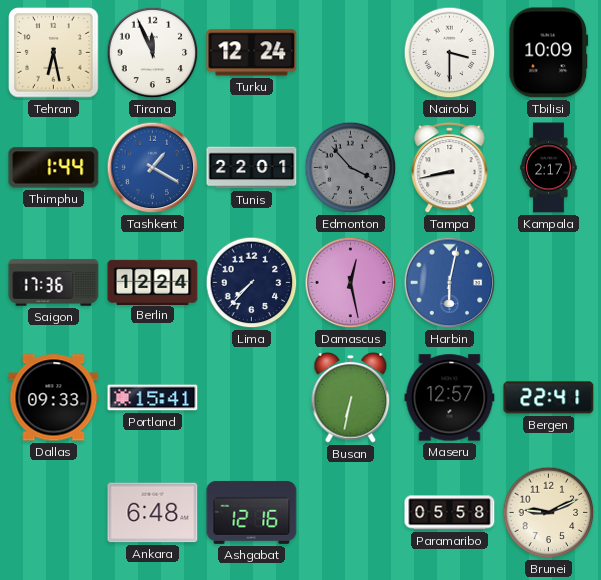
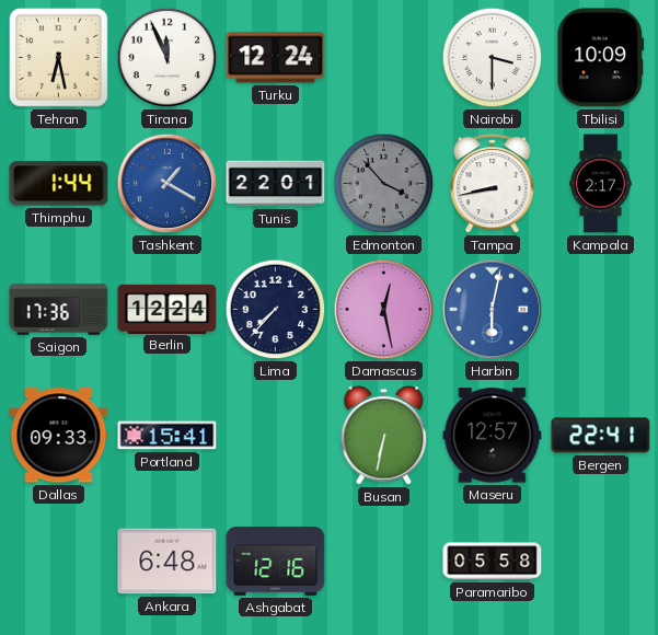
Brunei: 9:11 -> none (549, 513)
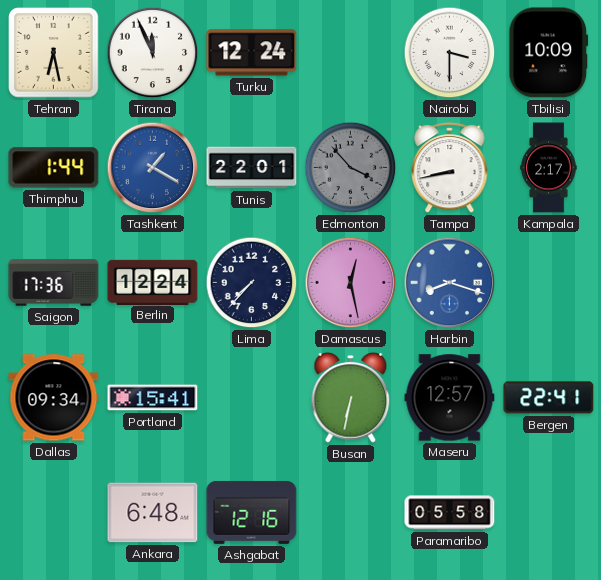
Harbin: 6:02 -> 8:18 (450, 283)
Dallas: 09:33 -> 09:34 (54, 398)
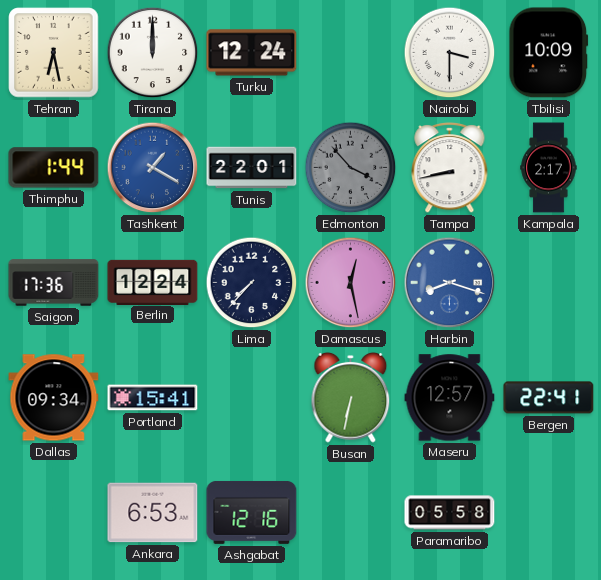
Tirana: 11:56 -> 12:00 (153, 53)
Ankara: 6:48 -> 6:53 (153, 513)
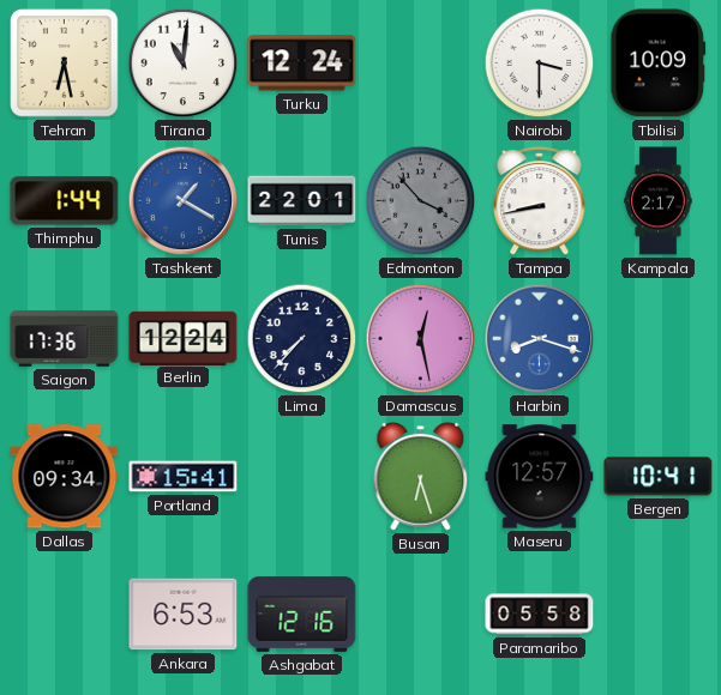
Tirana: 12:00 -> 11:01 (184, 64)
Busan: 6:32 -> 6:27 (421, 476)
Bergen: 22:41 -> 10:41 (659, 477)
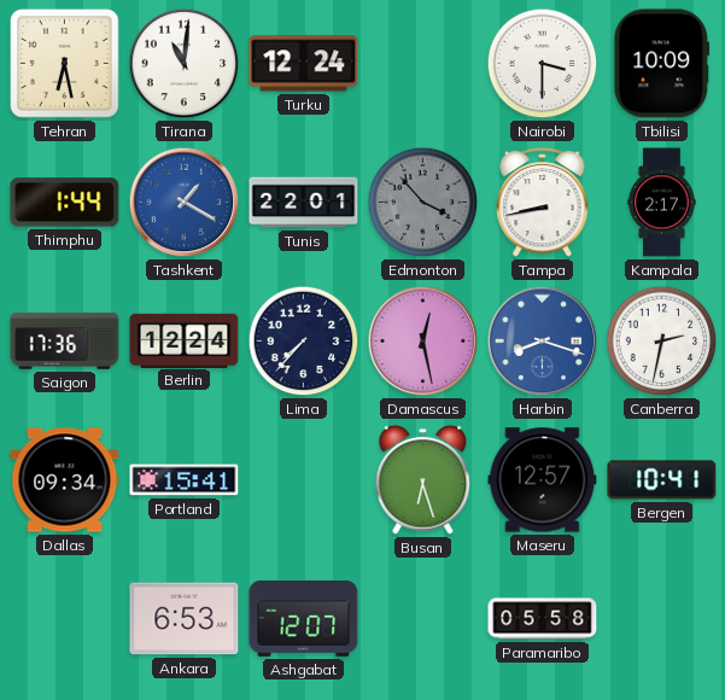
Canberra: none -> 2:32 (662, 342)
Ashgabat: 12:16 -> 12:07 (304, 618)
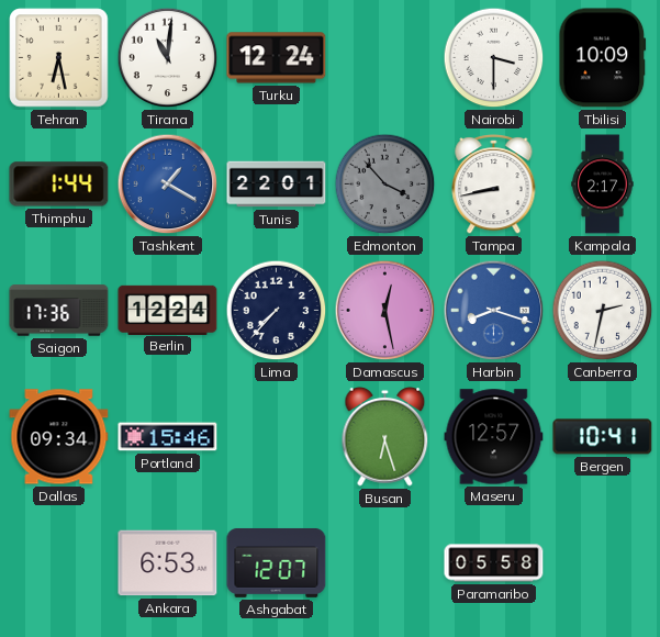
Portland: 15:41 -> 15:46 (168, 437)
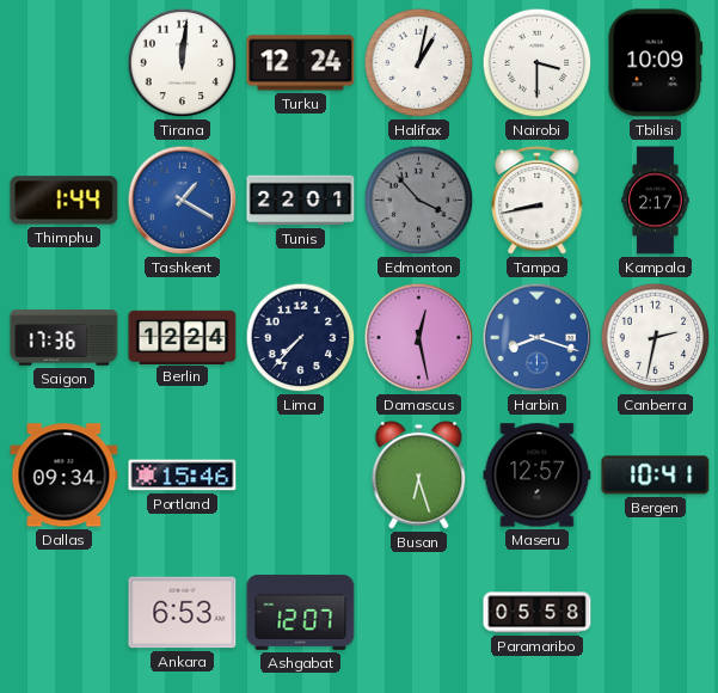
Tehran: 6:28 -> none (59, 58)
Tirana: 11:01 -> 12:01 (183, 63)
Halifax: none -> 1:02 (419, 63)
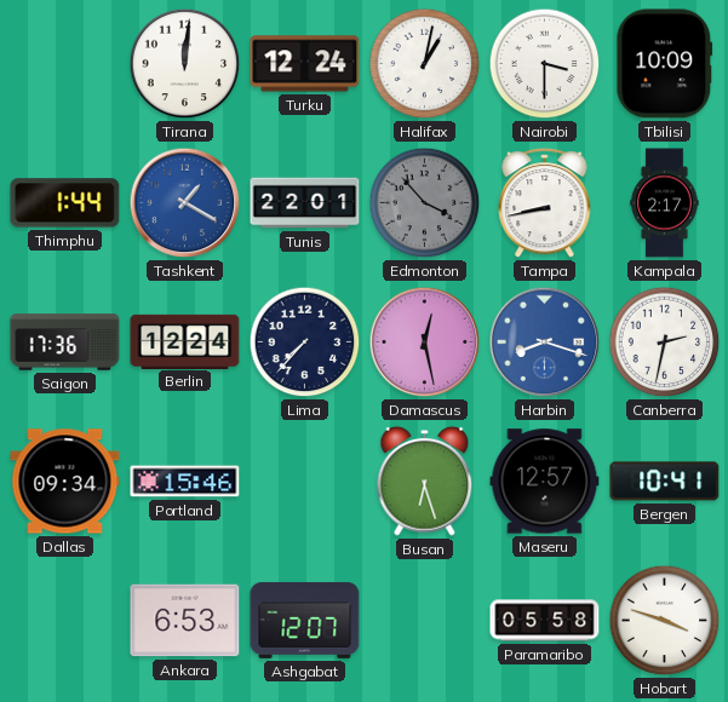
Hobart: none -> 3:48 (665, 621)
